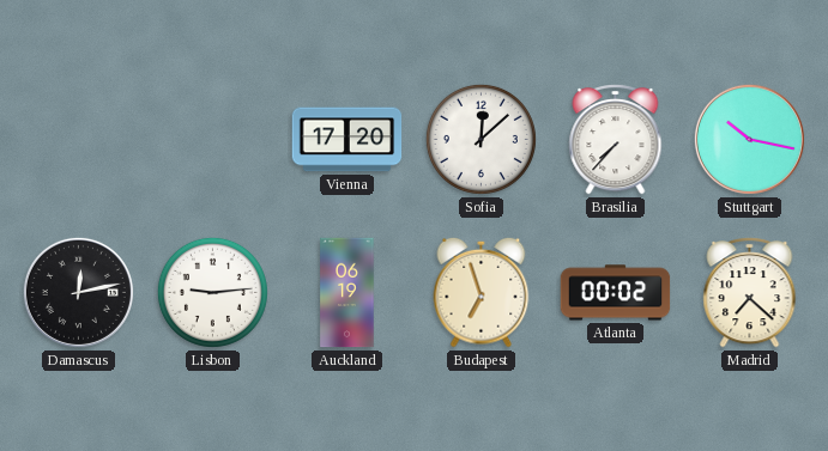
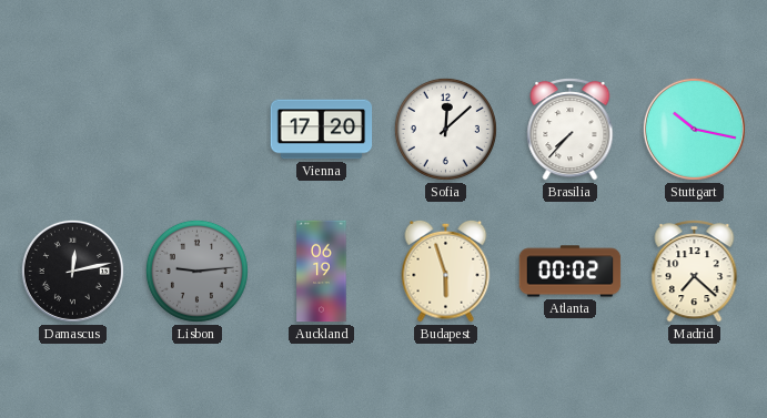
Lisbon dial: white -> grey (196, 271)
Budapest: 6:57 -> 5:57 (446, 271)
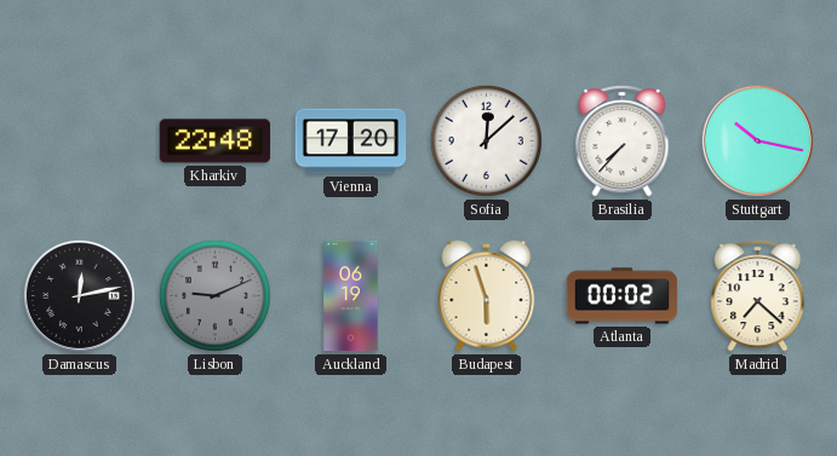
Kharkiv: none -> 22:48 (216, 142)
Lisbon: 9:14 -> 9:11 (214, 295)
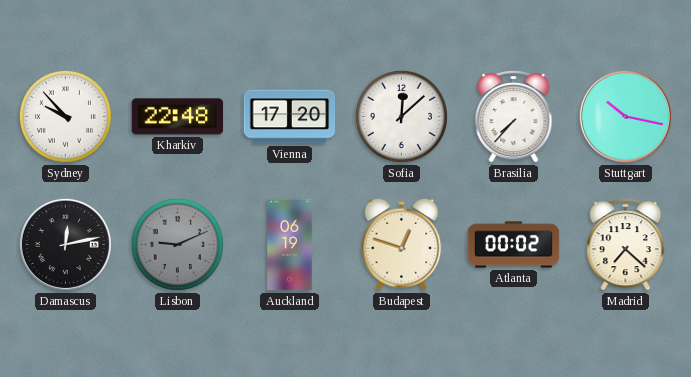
Sydney: none -> 9:53 (65, 116)
Budapest: 5:57 -> 12:48 (402, 244)
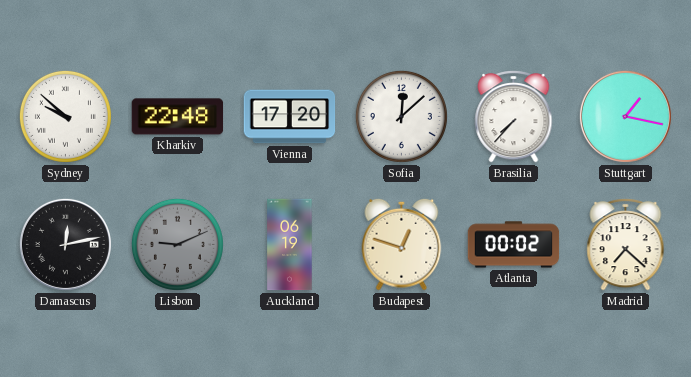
Sydney: 9:53 -> 9:52 (65, 116)
Stuttgart: 10:17 -> 1:17 (625, 116)
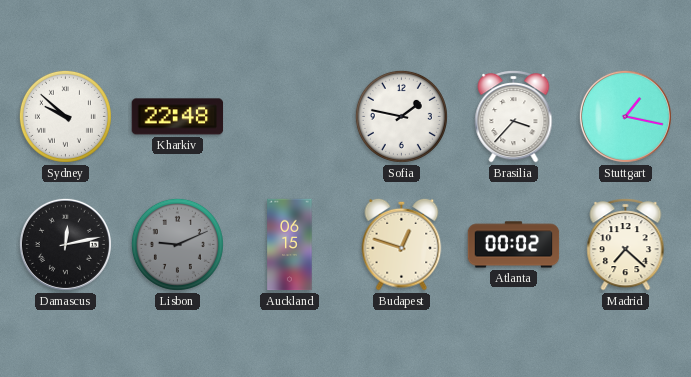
Vienna: 17:20 -> none (290, 117)
Sofia: 12:08 -> 1:47 (401, 116)
Brasilia: 7:37 -> 3:37 (514, 117)
Auckland: 06:19 -> 06:15 (290, 245)
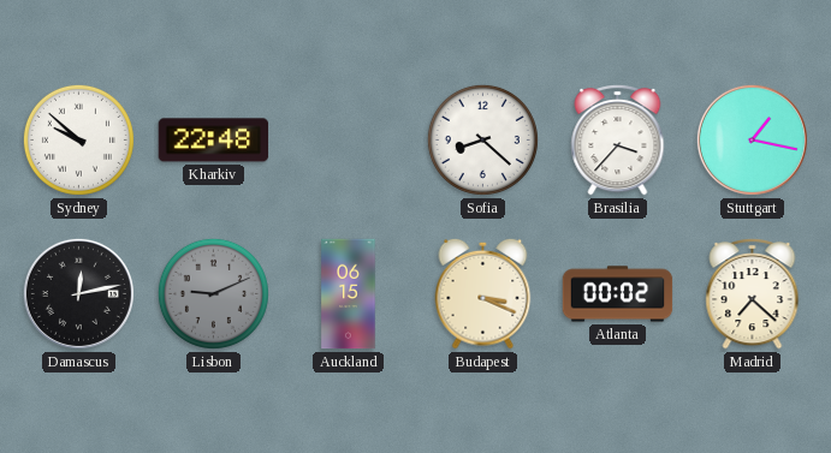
Sofia: 1:47 -> 8:22 (482, 139)
Budapest: 12:48 -> 3:19 (483, 293)
